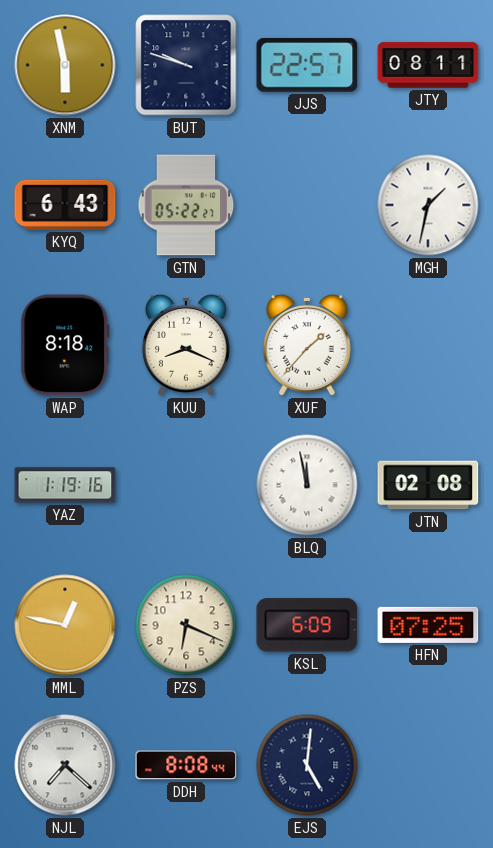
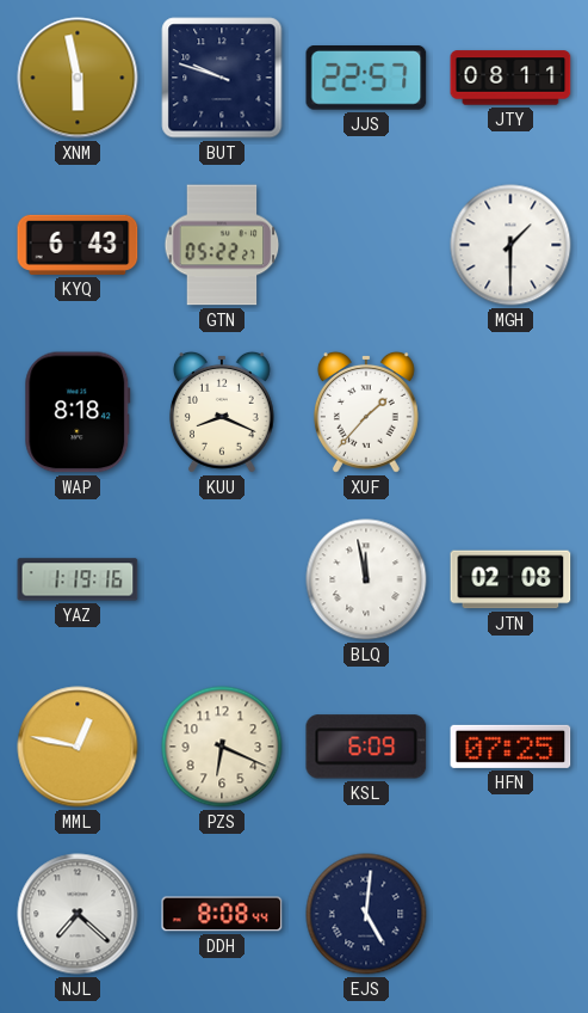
MGH: 1:32 -> 1:30 (510, 245)
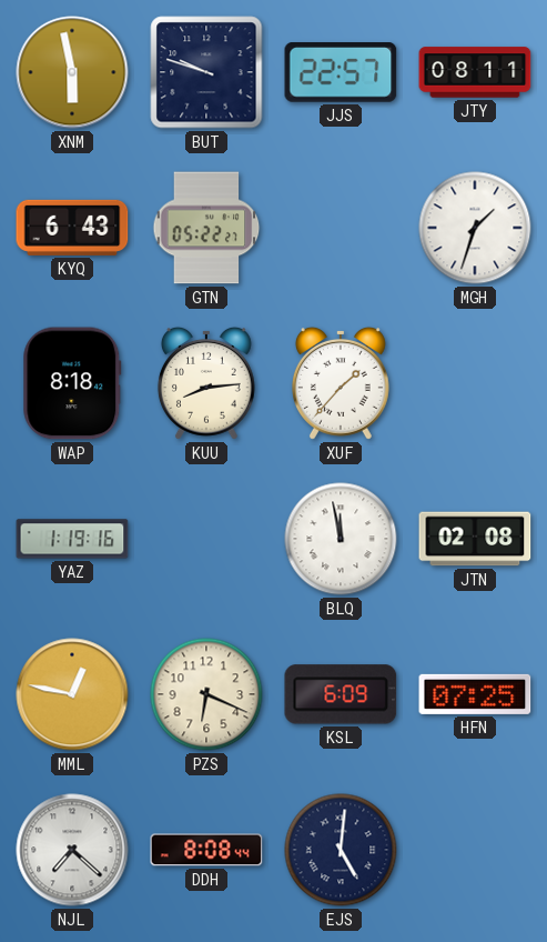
MGH: 1:30 -> 1:33 (475, 228)
KUU: 8:19 -> 8:14 (206, 383)
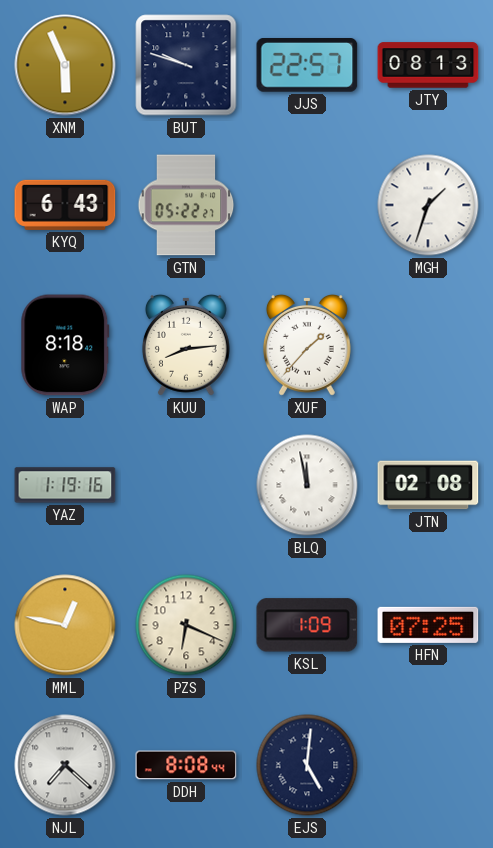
XNM: 5:58 -> 5:56 (65, 65)
JTY: 08:11 -> 08:13 (428, 65)
KSL: 6:09 -> 1:09 (307, 625)
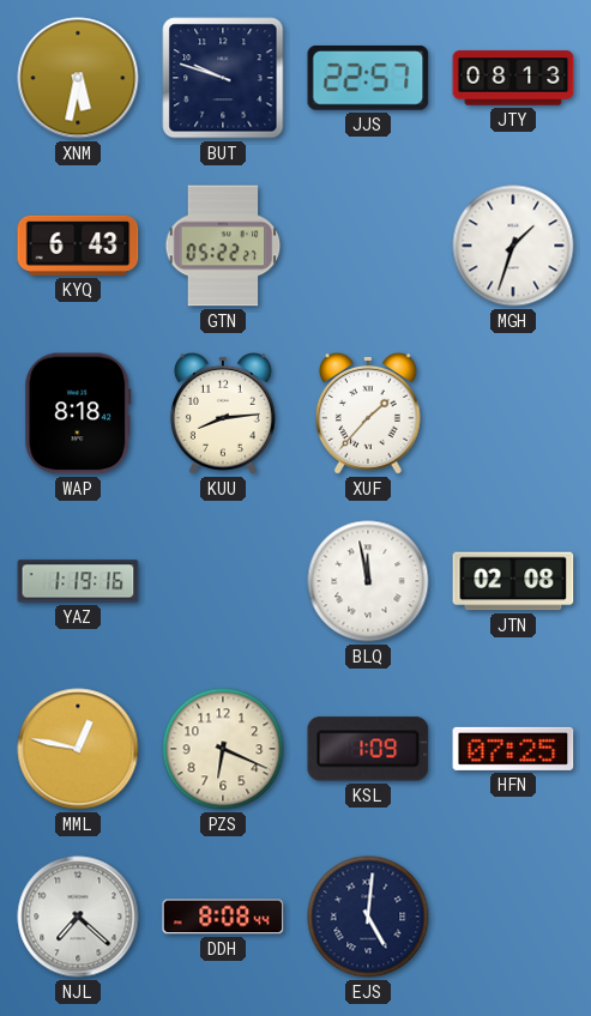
XNM: 5:56 -> 5:32 (78, 78)
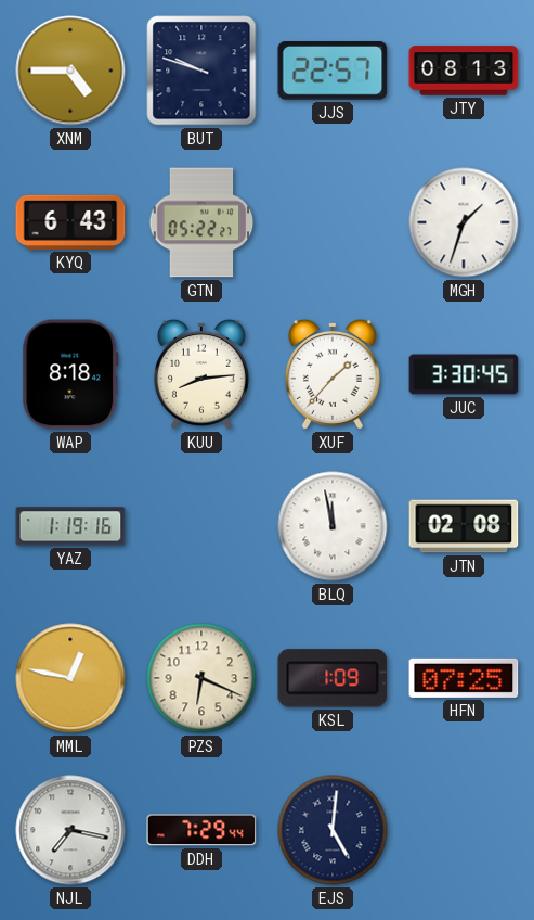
XNM: 5:32 -> 4:45 (70, 71)
JUC: none -> 3:30 (464, 374)
NJL: 7:22 -> 7:17 (70, 830)
DDH: 8:08 -> 7:29 (201, 830)
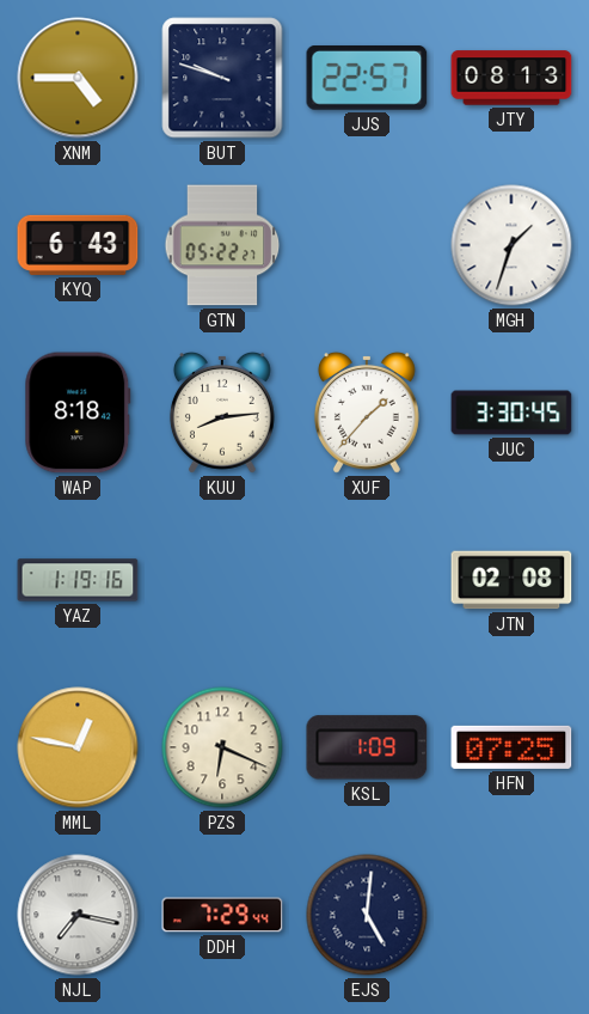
BLQ: 11:58 -> none (333, 526)
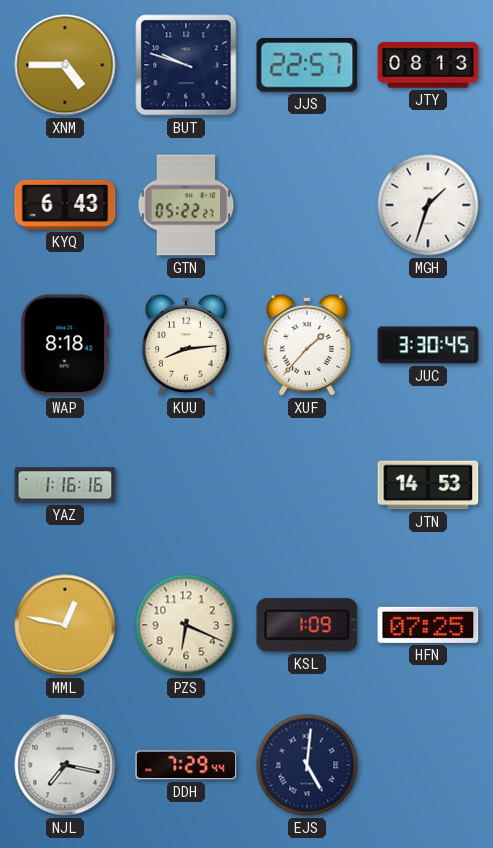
YAZ: 1:19 -> 1:16 (65, 485)
JTN: 02:08 -> 14:53 (428, 485)
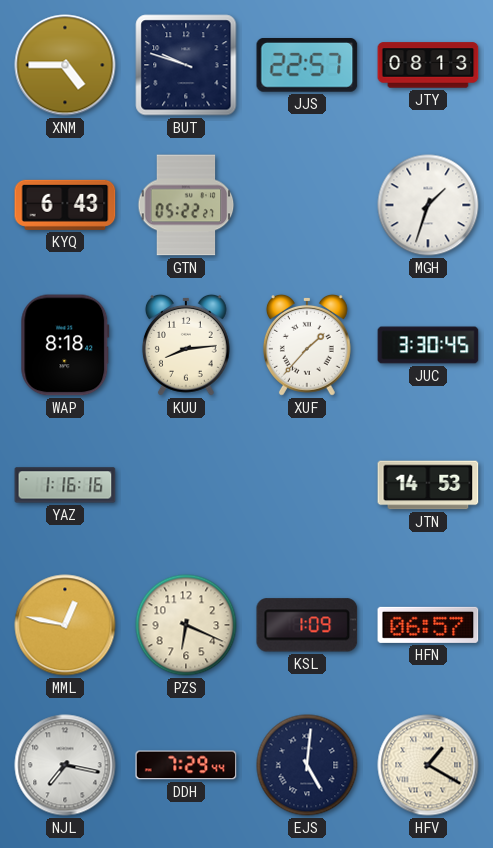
HFN: 07:25 -> 06:57 (428, 625)
HFV: none -> 1:20 (428, 765)
